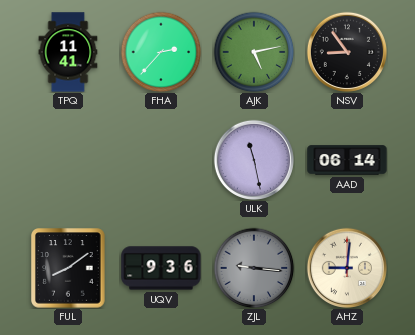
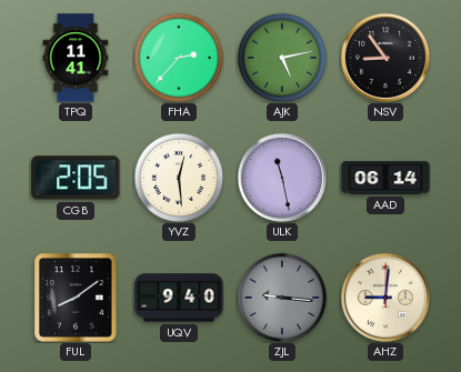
CGB: none -> 2:05 (76, 178)
YVZ: none -> 12:29 (179, 178)
UQV: 9:36 -> 9:40 (179, 298)
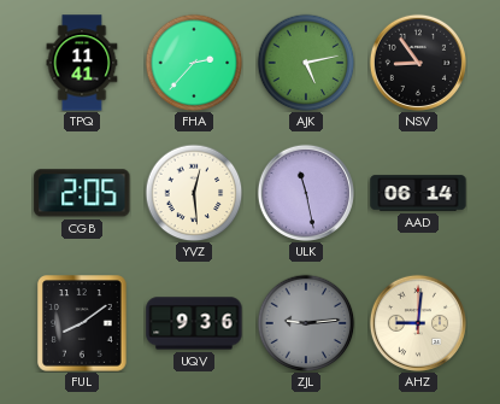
UQV: 9:40 -> 9:36 (194, 323)
ZJL: 9:16 -> 9:14 (306, 323)
